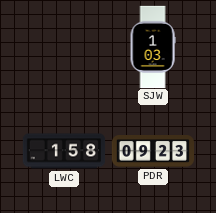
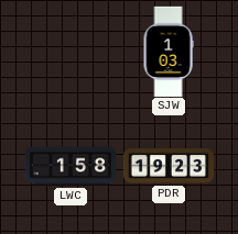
PDR: 09:23 -> 19:23 (167, 167)
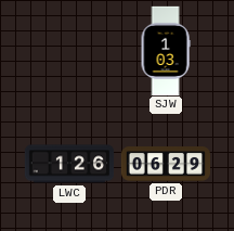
LWC: 1:58 -> 1:26 (69, 164)
PDR: 19:23 -> 06:29 (165, 165)
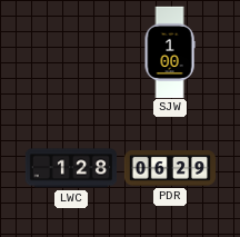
SJW: 1:03 -> 1:00 (170, 52)
LWC: 1:26 -> 1:28 (71, 168)
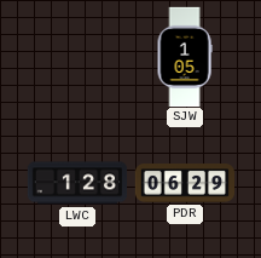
SJW: 1:00 -> 1:05 (185, 57)
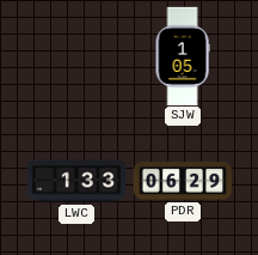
LWC: 1:28 -> 1:33 (76, 181)
